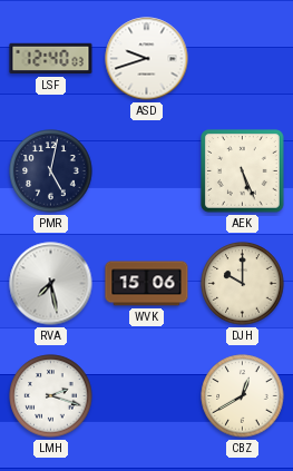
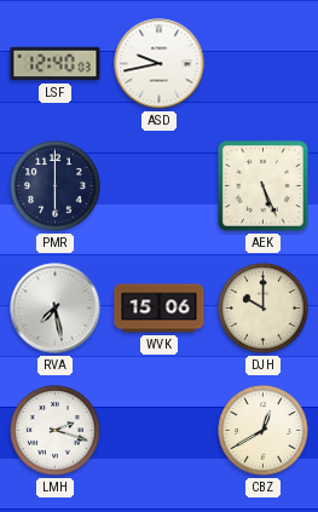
ASD: 9:42 -> 9:43 (160, 64)
PMR: 5:02 -> 6:00 (56, 186)
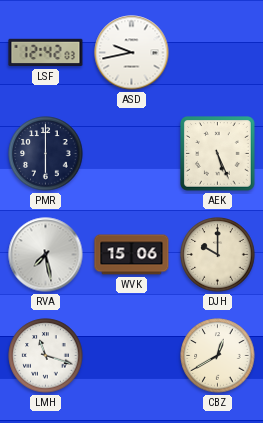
LSF: 12:40 -> 12:42 (46, 53)
LMH: 2:18 -> 11:18 (46, 356)
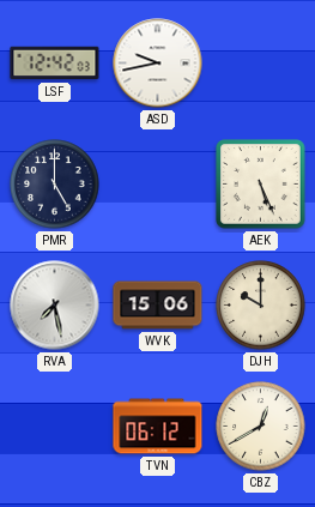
PMR: 6:00 -> 5:00 (55, 185)
LMH: 11:18 -> none (46, 356)
TVN: none -> 06:12 (158, 427)
